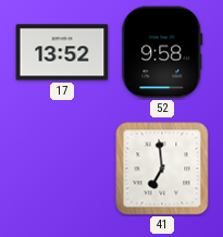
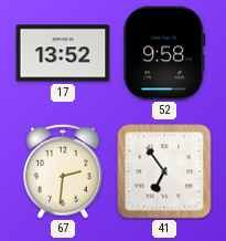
67: none -> 2:31 (64, 171)
41: 6:59 -> 6:54 (164, 171)
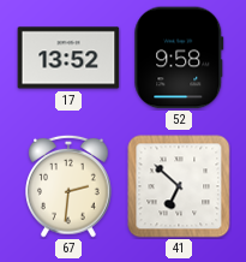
41: 6:54 -> 6:52 (179, 186)
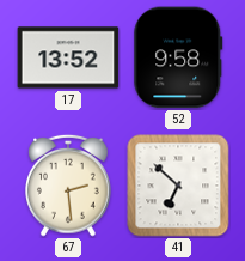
67: 2:31 -> 2:29 (69, 186)
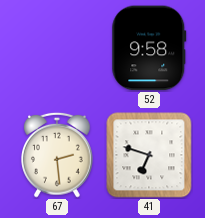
17: 13:52 -> none (68, 57)
41: 6:52 -> 6:48 (149, 155)
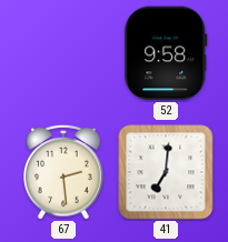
41: 6:48 -> 7:01 (166, 172)
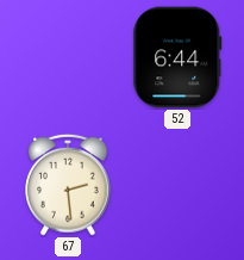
52: 9:58 -> 6:44 (177, 57)
41: 7:01 -> none (166, 172)
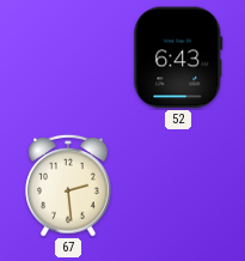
52: 6:44 -> 6:43 (178, 57)
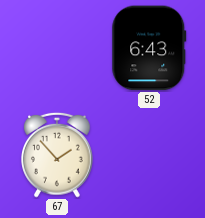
67: 2:29 -> 1:53 (58, 155)
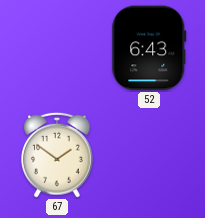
67: 1:53 -> 1:51 (58, 155)
